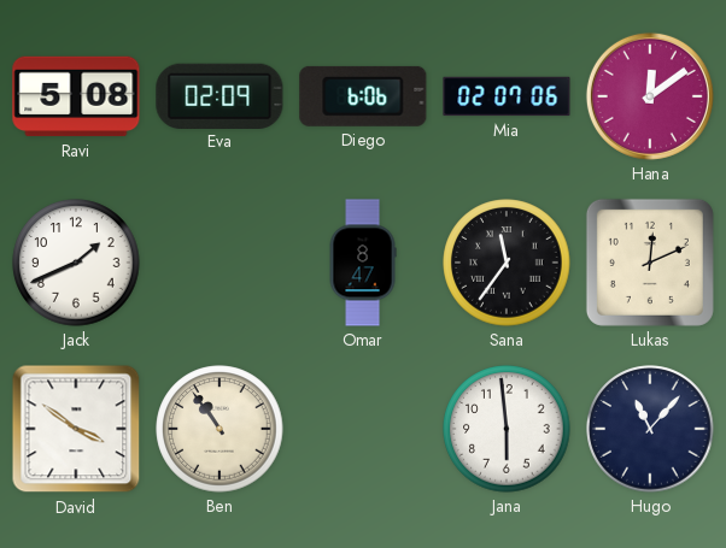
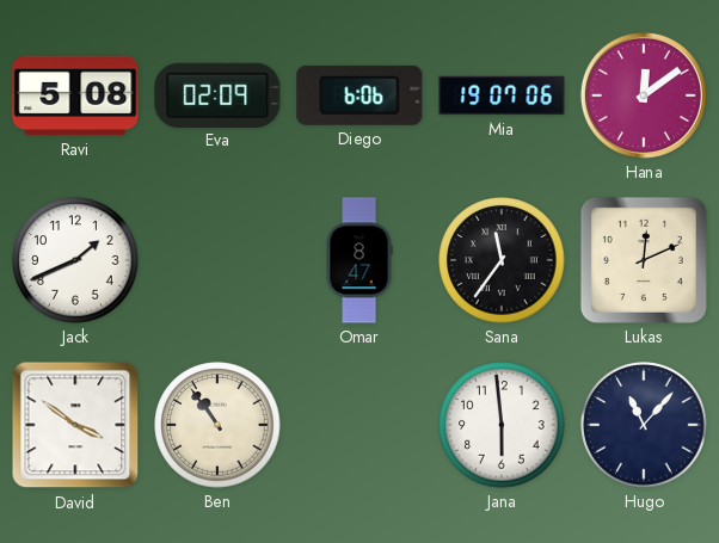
Mia: 02:07 -> 19:07 (502, 95)
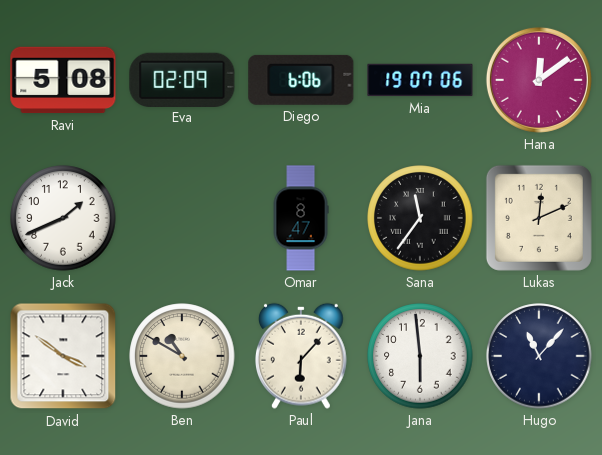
Ben: 10:54 -> 10:50 (182, 356)
Paul: none -> 6:07 (302, 356)
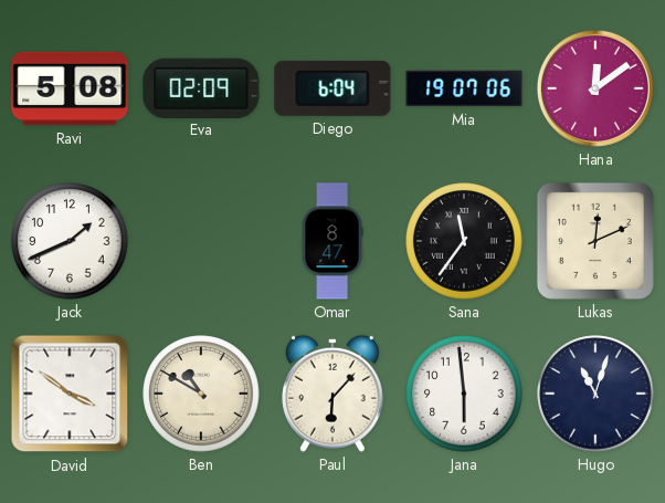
Diego: 6:06 -> 6:04 (332, 88)
Hugo: 11:07 -> 11:03 (595, 394)
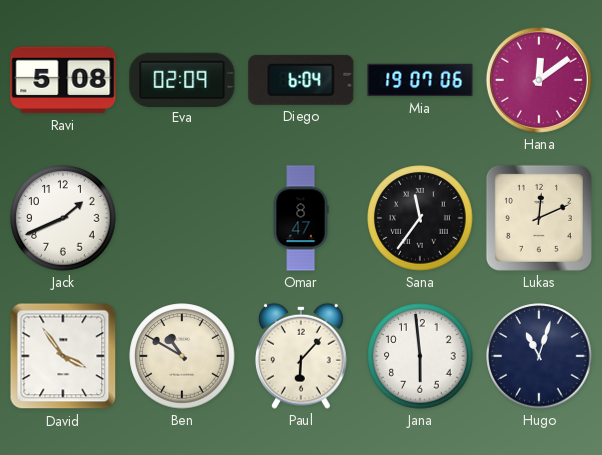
David: 3:51 -> 3:54 (63, 356)
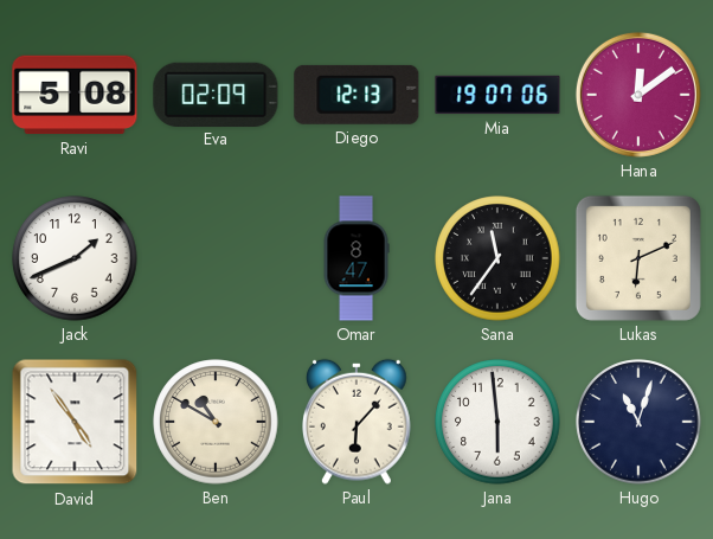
Diego: 6:04 -> 12:13 (356, 95)
Lukas: 12:11 -> 6:11 (638, 258)
David: 3:54 -> 4:54 (75, 422)
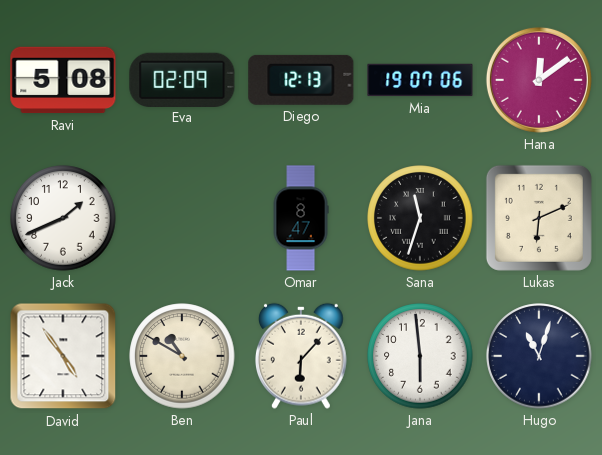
Sana: 11:36 -> 11:33 (420, 218)
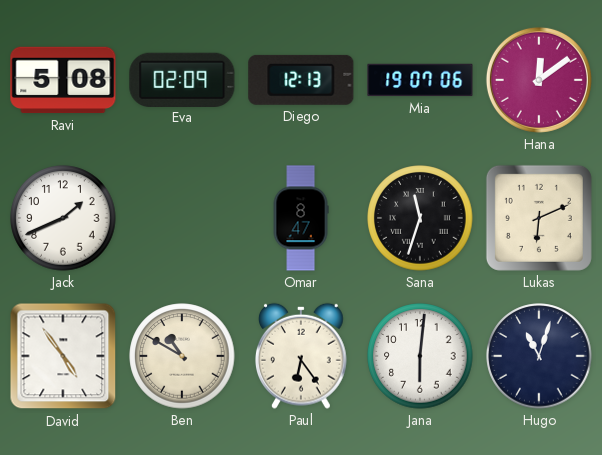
Paul: 6:07 -> 6:24 (302, 356)
Jana: 5:59 -> 6:01 (420, 356)
